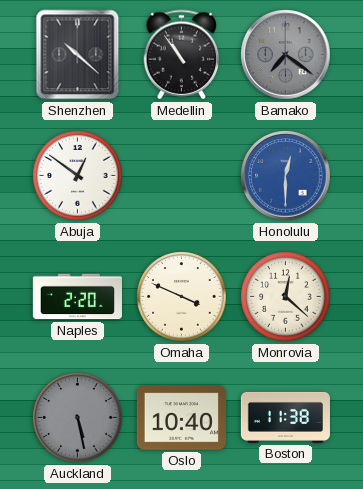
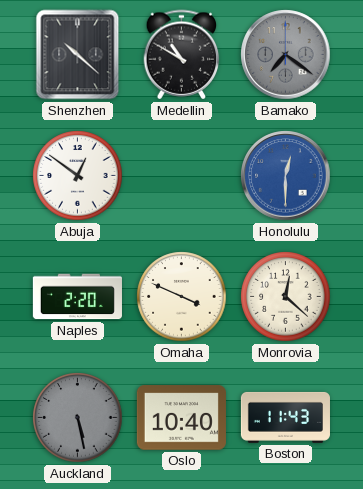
Medellin: 10:54 -> 10:50 (182, 55)
Boston: 11:38 -> 11:43 (285, 417)
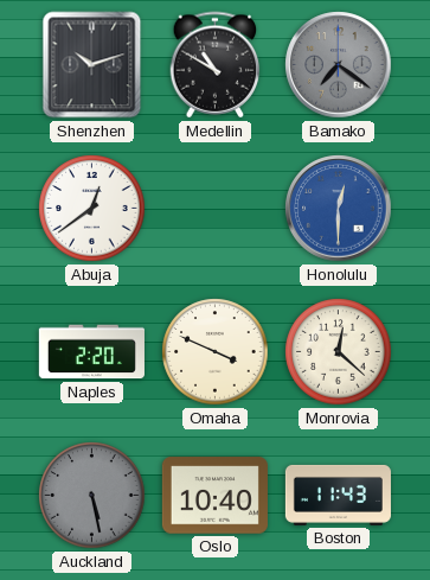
Shenzhen: 10:22 -> 10:12 (92, 65)
Abuja: 12:51 -> 12:39 (92, 209)
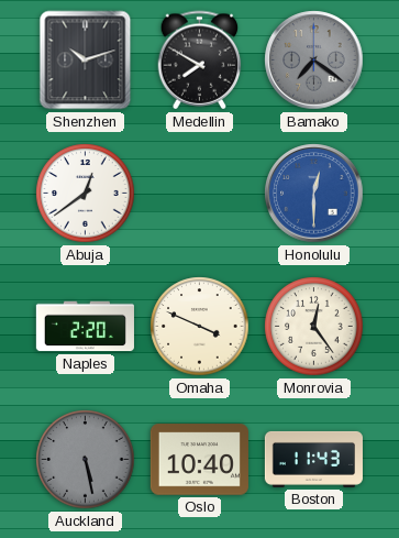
Medellin: 10:50 -> 7:50 (200, 61)
Monrovia: 12:22 -> 12:24 (314, 327)
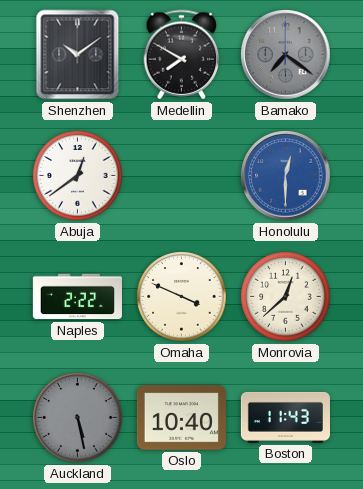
Shenzhen: 10:12 -> 10:09 (78, 55)
Naples: 2:20 -> 2:22 (77, 297)
Monrovia: 12:24 -> 12:38 (286, 297)
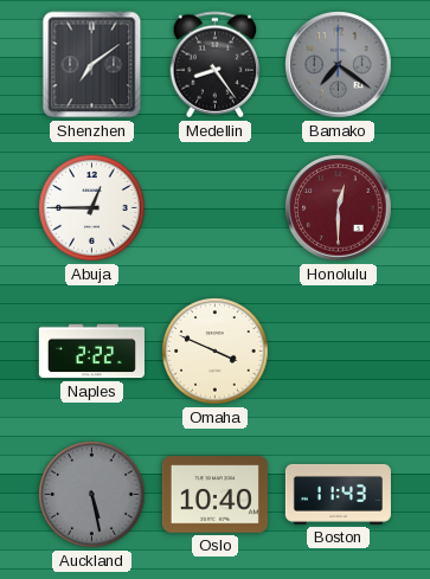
Shenzhen: 10:09 -> 7:09 (92, 65)
Medellin: 7:50 -> 8:24 (216, 65)
Abuja: 12:39 -> 12:45 (92, 208)
Honolulu dial: blue -> burgundy (339, 208)
Monrovia: 12:38 -> none (286, 297)
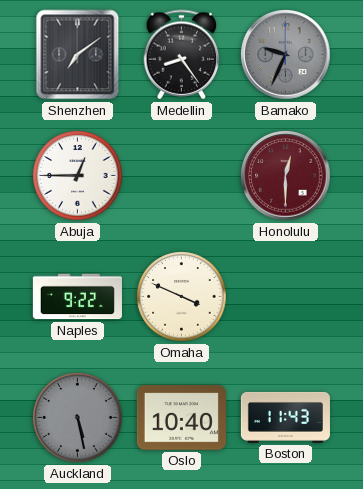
Bamako: 7:21 -> 9:34 (286, 55)
Naples: 2:22 -> 9:22 (77, 297)
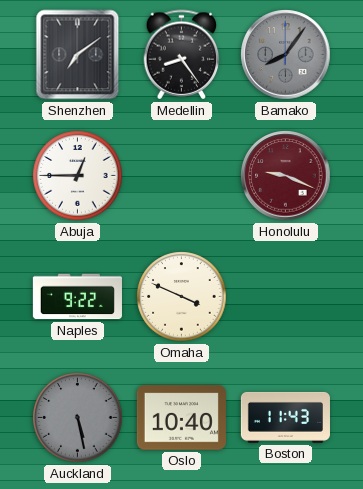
Bamako: 9:34 -> 8:06 (286, 55)
Honolulu: 12:30 -> 9:19 (286, 176)
